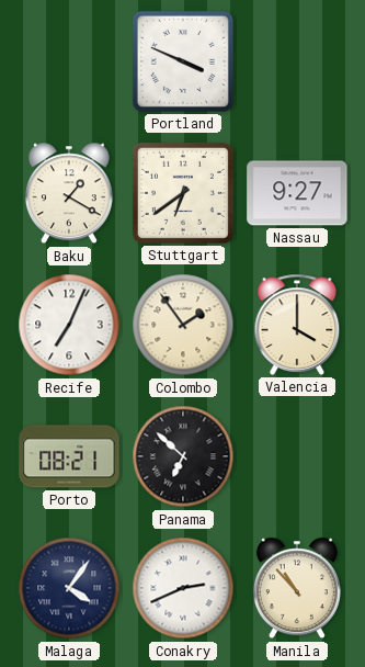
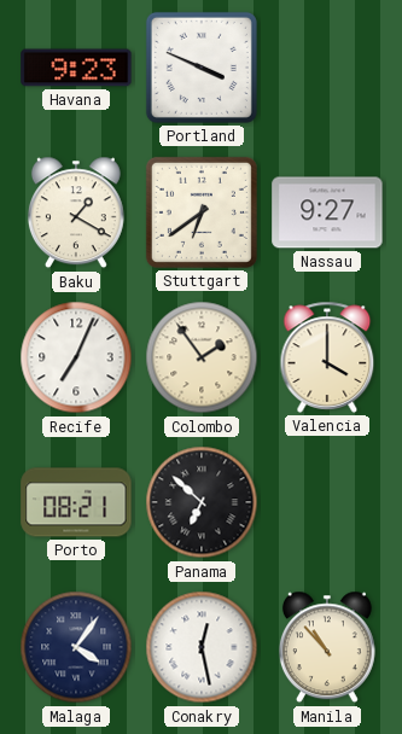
Havana: none -> 9:23 (76, 68)
Conakry: 2:41 -> 12:28 (202, 647)
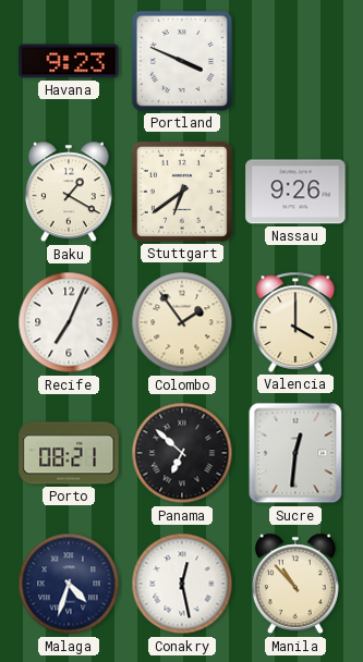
Nassau: 9:27 -> 9:26 (295, 192)
Sucre: none -> 12:31 (295, 453)
Malaga: 4:06 -> 4:33 (69, 584)
